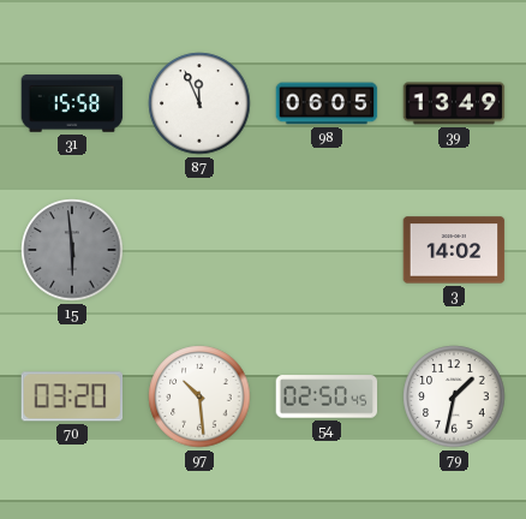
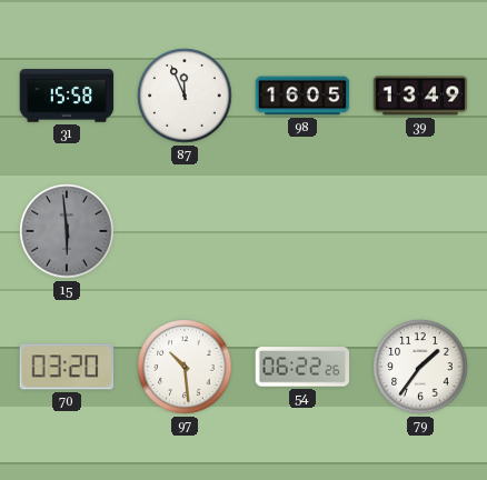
98: 06:05 -> 16:05 (302, 96)
3: 14:02 -> none (454, 250)
54: 02:50 -> 06:22 (302, 367)
79: 1:32 -> 1:36 (420, 367)
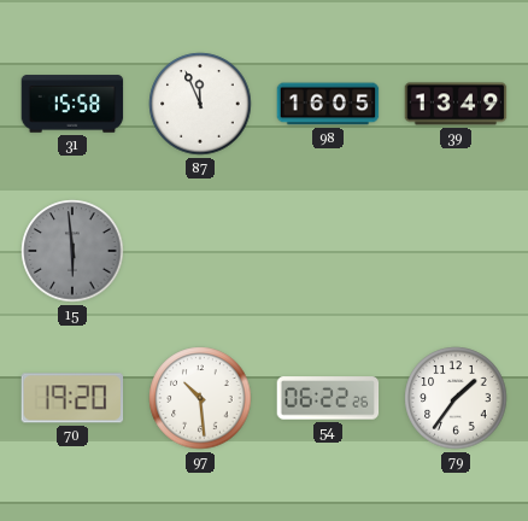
70: 03:20 -> 19:20 (72, 398)
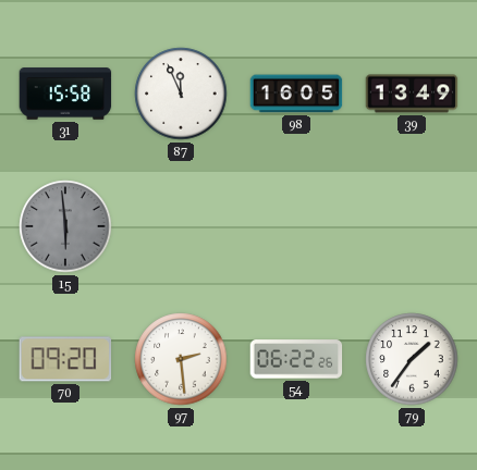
70: 19:20 -> 09:20 (65, 359)
97: 10:29 -> 2:29 (181, 359)
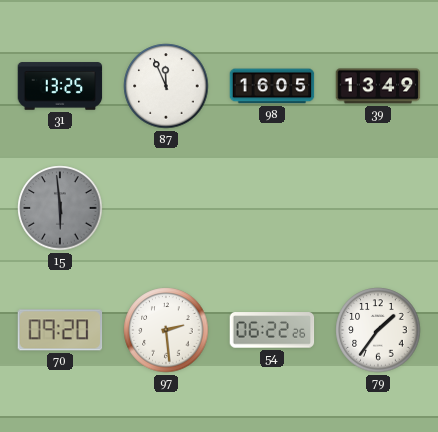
31: 15:58 -> 13:25 (60, 86)
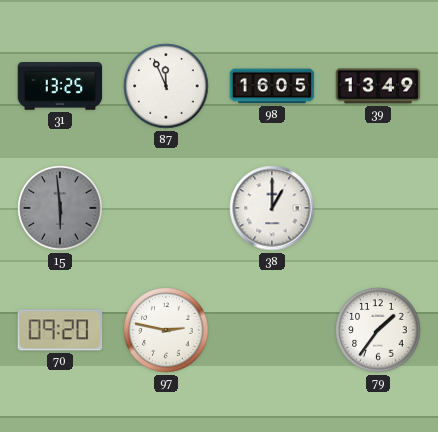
38: none -> 1:00 (272, 208)
97: 2:29 -> 2:47 (166, 330)
54: 06:22 -> none (272, 330)
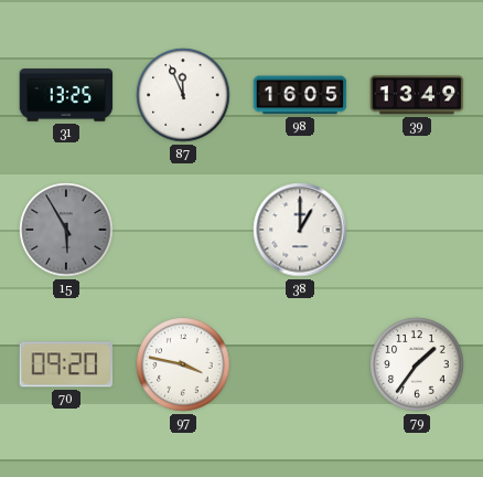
15: 5:59 -> 5:55 (66, 230)
97: 2:47 -> 3:47 (183, 364)
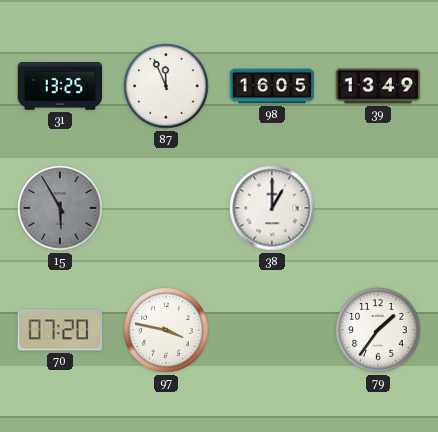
70: 09:20 -> 07:20 (60, 330)
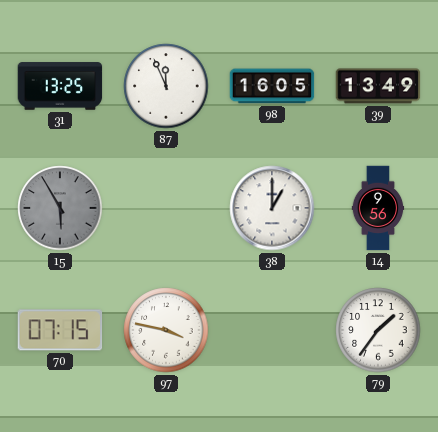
14: none -> 9:56 (378, 208)
70: 07:20 -> 07:15 (60, 330)
